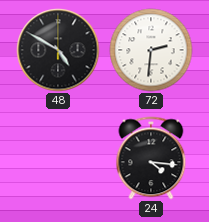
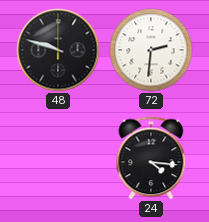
48: 4:50 -> 9:48 (58, 50)
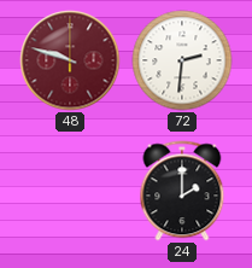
48 dial: black -> burgundy (70, 60)
24: 4:16 -> 2:00 (182, 191)
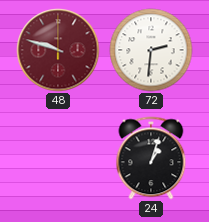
24: 2:00 -> 1:03 (151, 158)
